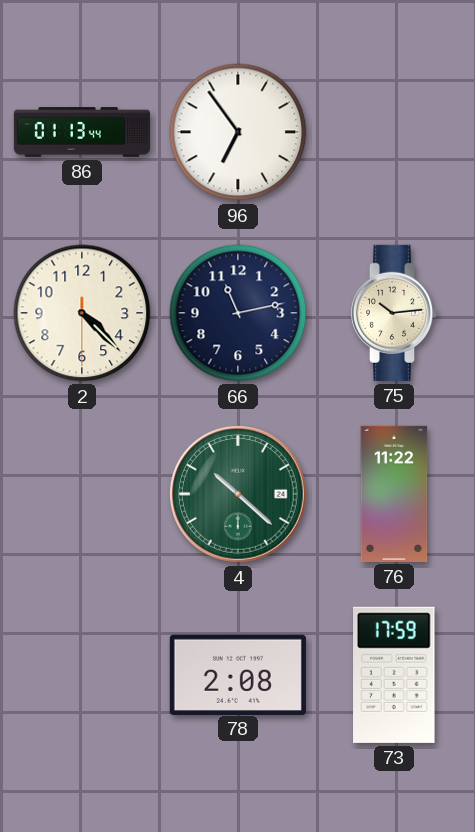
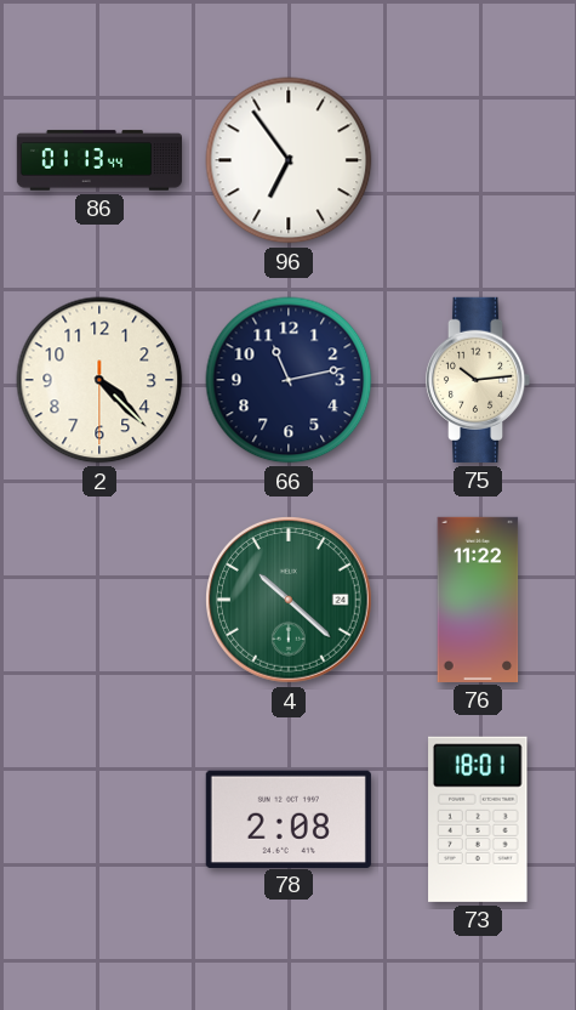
73: 17:59 -> 18:01 (478, 819)
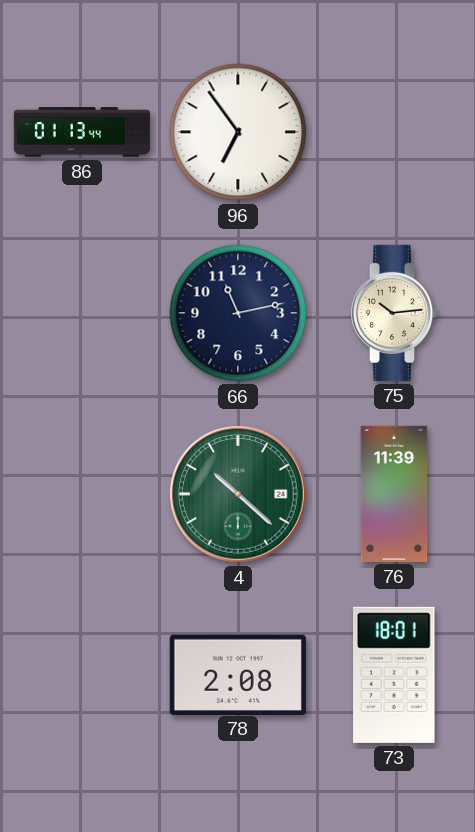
2: 4:22 -> none (99, 380)
76: 11:22 -> 11:39 (394, 494)
